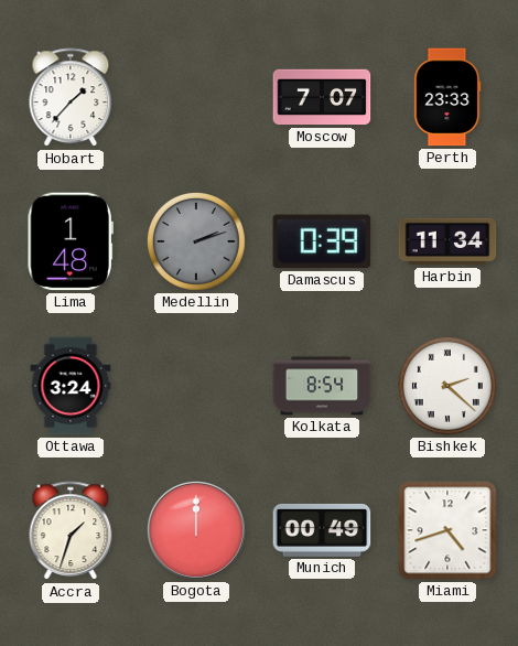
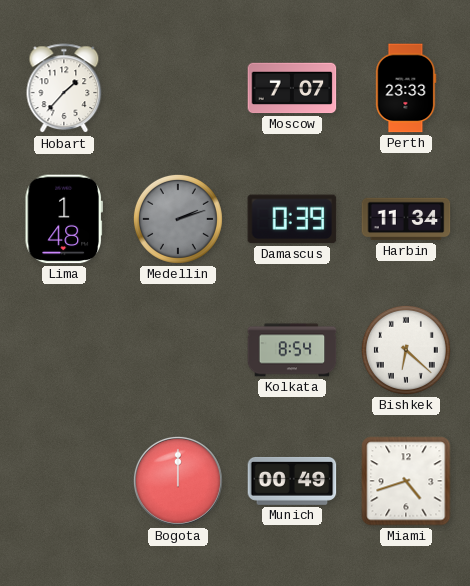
Ottawa: 3:24 -> none (71, 386)
Bishkek: 2:22 -> 6:22 (406, 350)
Accra: 1:33 -> none (71, 531)
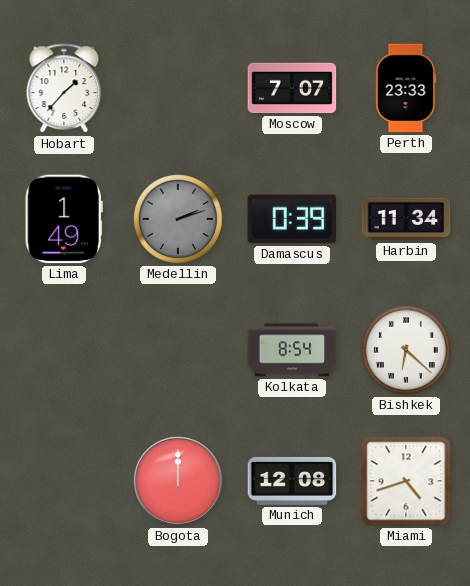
Lima: 1:48 -> 1:49 (64, 219)
Munich: 00:49 -> 12:08 (292, 481)
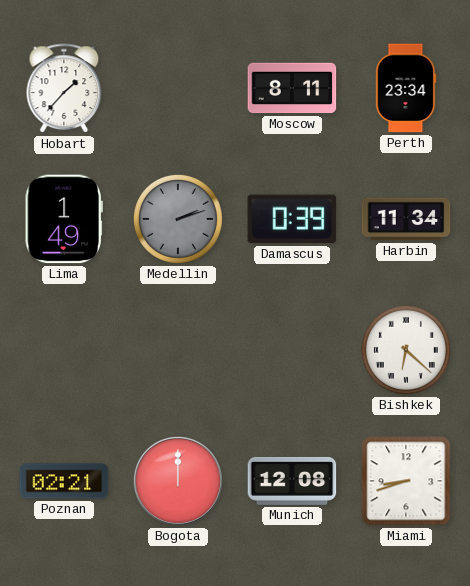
Moscow: 7:07 -> 8:11 (292, 88)
Perth: 23:33 -> 23:34 (406, 88)
Kolkata: 8:54 -> none (292, 350)
Poznan: none -> 02:21 (64, 481)
Miami: 4:42 -> 8:42 (406, 481)
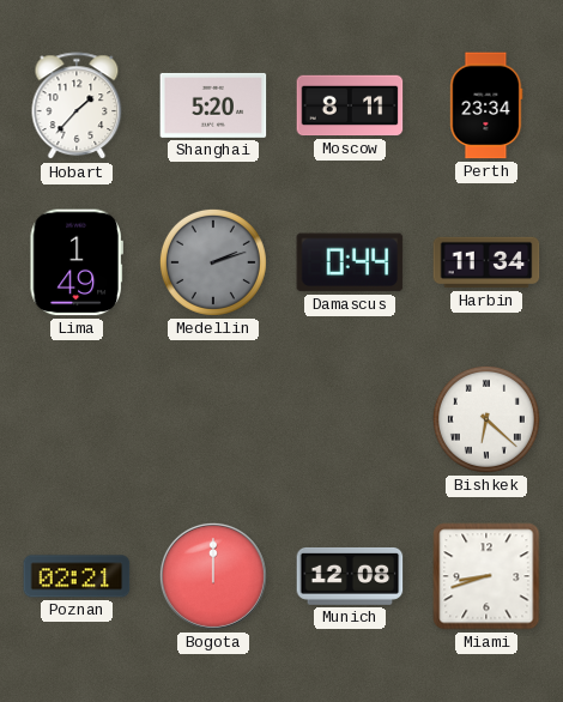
Shanghai: none -> 5:20 (213, 105)
Damascus: 0:39 -> 0:44 (350, 262)
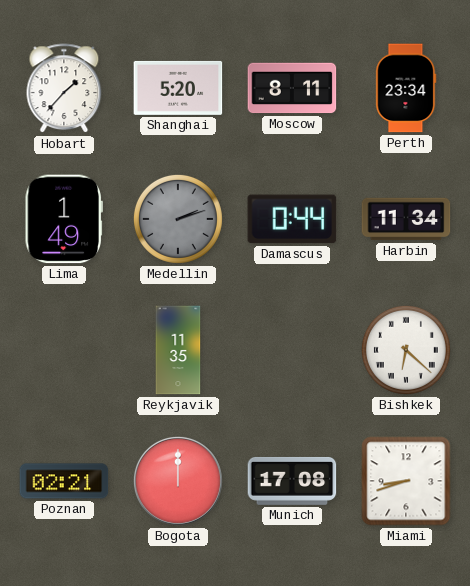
Reykjavik: none -> 11:35 (178, 350)
Munich: 12:08 -> 17:08 (292, 481)
